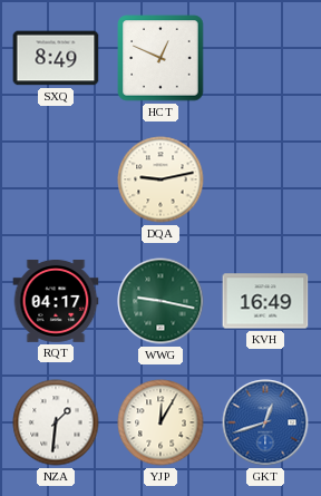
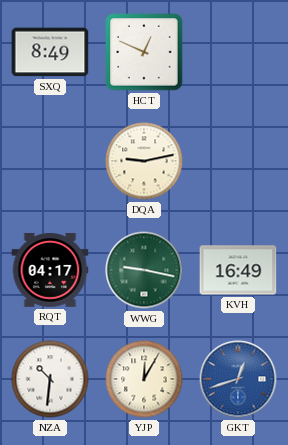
NZA: 1:31 -> 10:31 (50, 379)
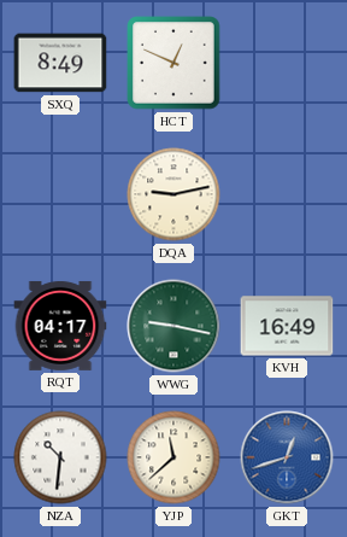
YJP: 12:05 -> 11:38 (173, 457)
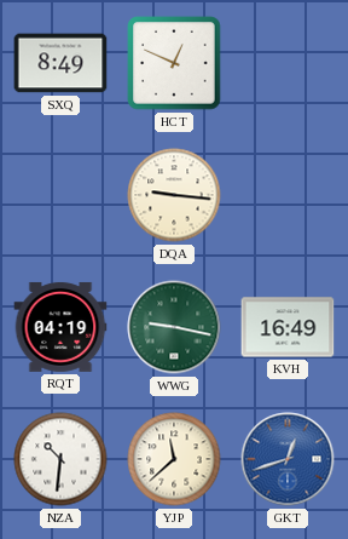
DQA: 9:13 -> 9:16 (174, 195)
RQT: 04:17 -> 04:19 (60, 327)
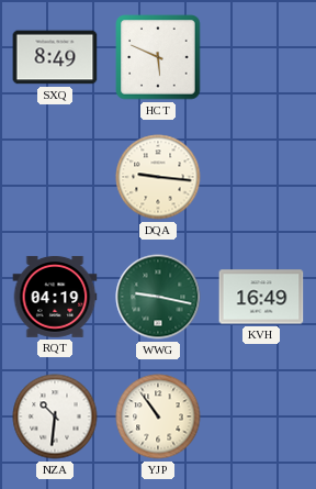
HCT: 12:49 -> 5:49 (158, 57)
YJP: 11:38 -> 10:54 (158, 416)
GKT: 12:42 -> none (288, 459)
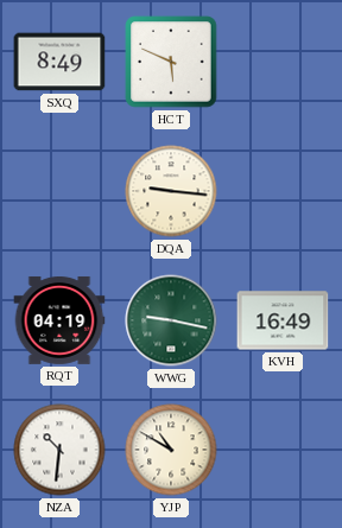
YJP: 10:54 -> 10:50 (171, 450)
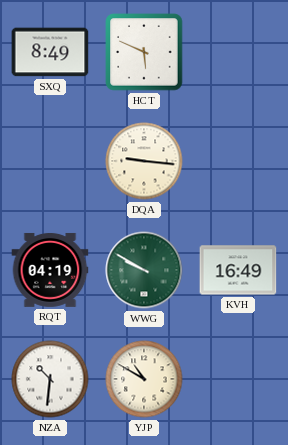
WWG: 9:17 -> 9:50 (144, 270)
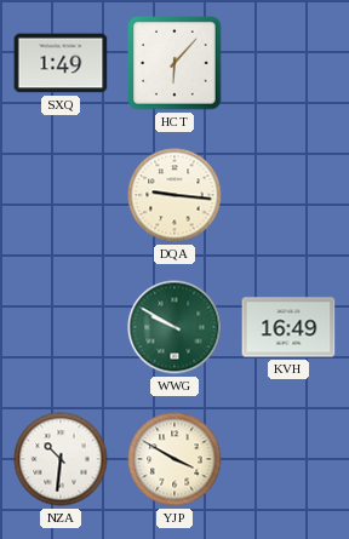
SXQ: 8:49 -> 1:49 (61, 63)
HCT: 5:49 -> 6:07 (174, 63)
RQT: 04:19 -> none (50, 270)
YJP: 10:50 -> 3:50 (174, 459)
